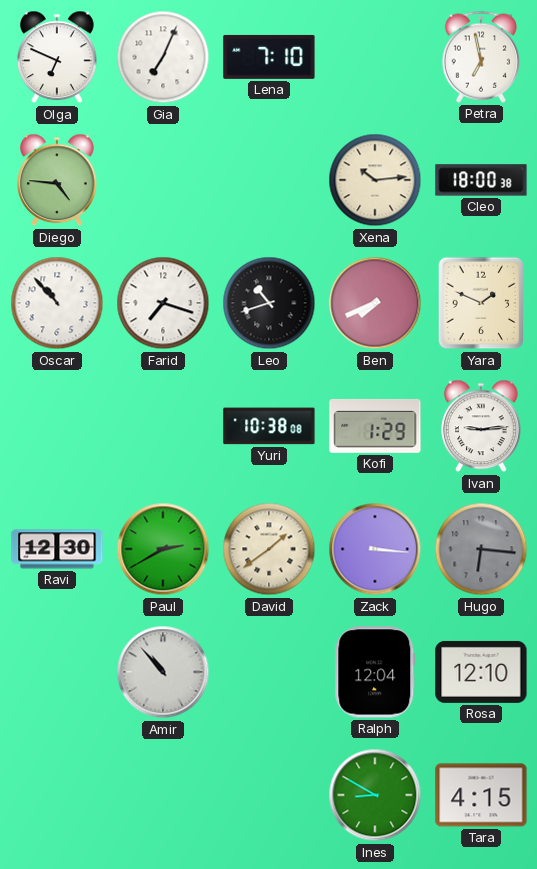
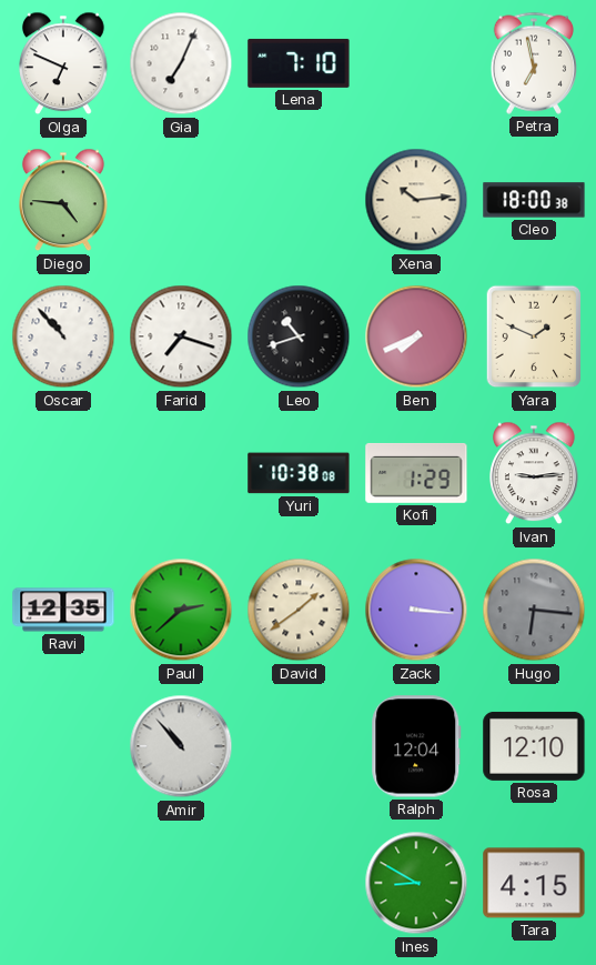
Ravi: 12:30 -> 12:35 (63, 610)
Paul: 2:40 -> 2:38 (181, 610)
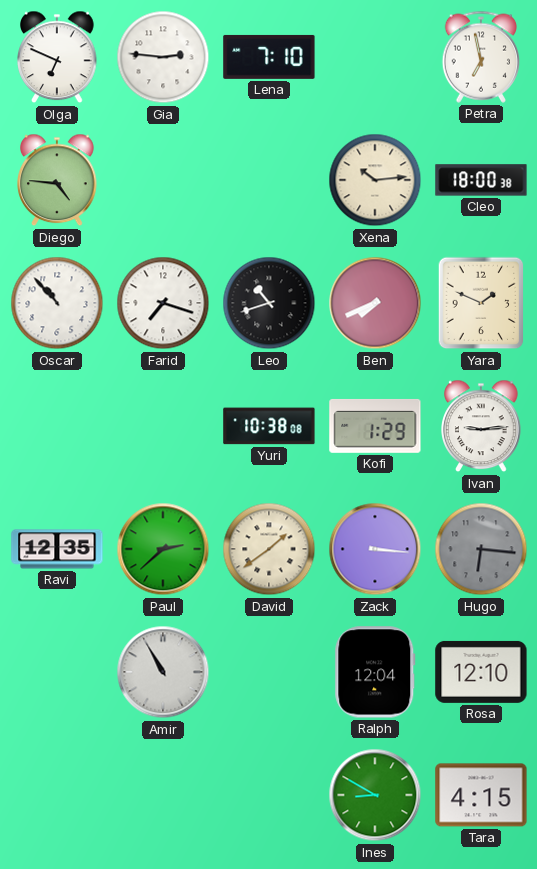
Gia: 7:04 -> 2:46 (163, 57)
Amir: 10:53 -> 10:55 (163, 672)
